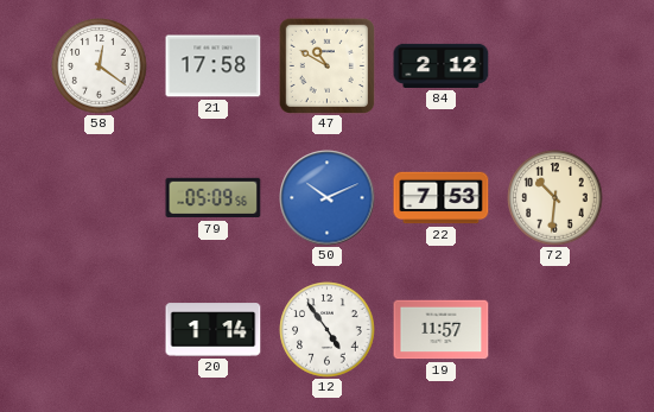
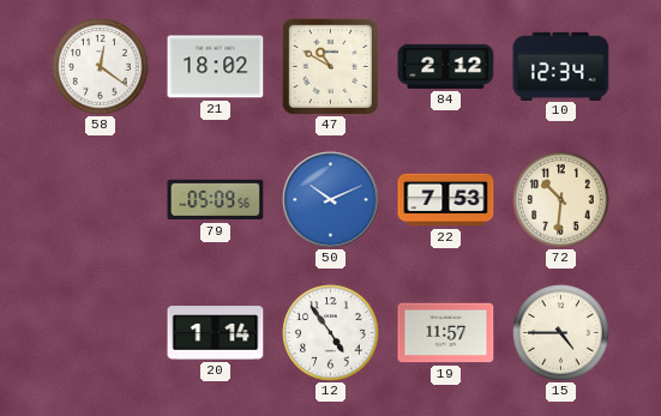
21: 17:58 -> 18:02 (216, 67)
10: none -> 12:34 (561, 66)
15: none -> 4:45 (561, 333)
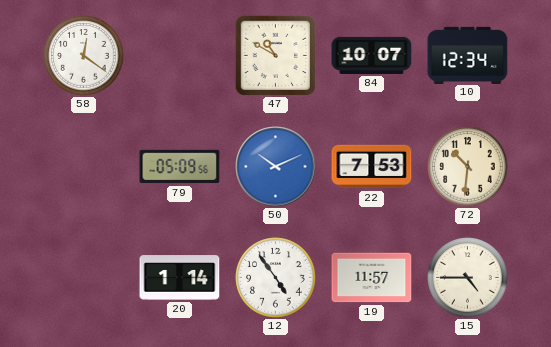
21: 18:02 -> none (216, 67)
84: 2:12 -> 10:07 (372, 55)
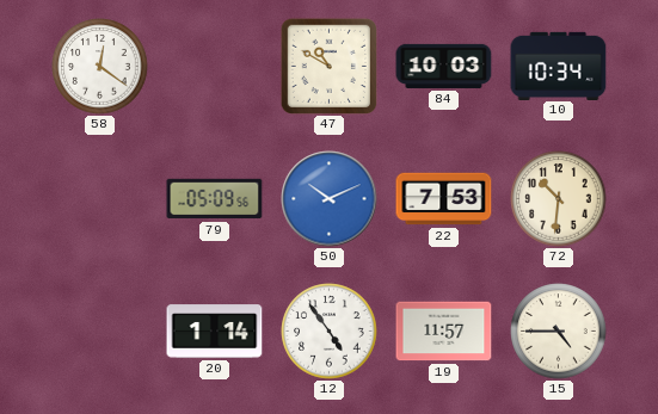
84: 10:07 -> 10:03 (444, 66)
10: 12:34 -> 10:34 (559, 66)
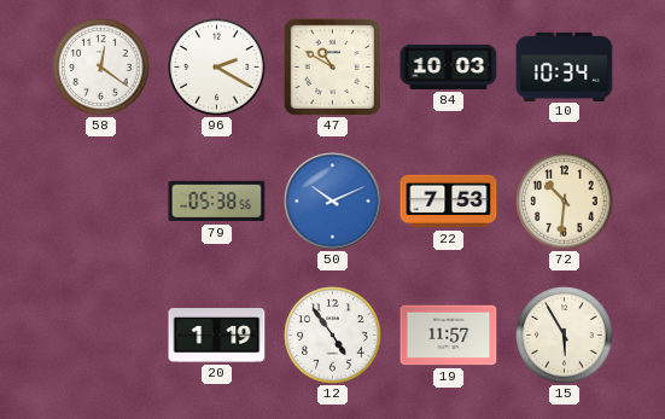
96: none -> 2:20 (217, 68)
79: 05:09 -> 05:38 (217, 202)
20: 1:14 -> 1:19 (217, 336)
15: 4:45 -> 5:55 (565, 336)
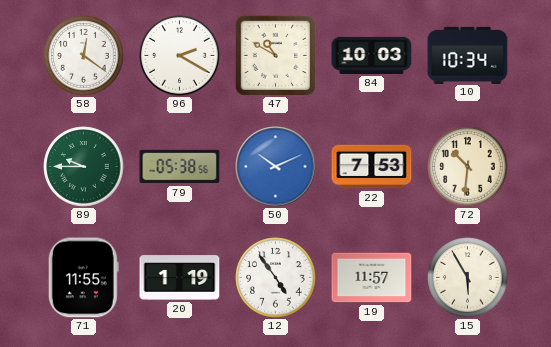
89: none -> 9:45 (84, 167)
71: none -> 11:55 (83, 278)
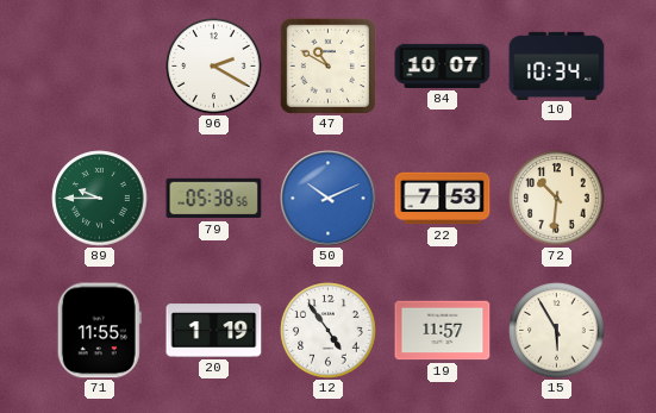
58: 12:21 -> none (84, 56)
84: 10:03 -> 10:07 (443, 65)
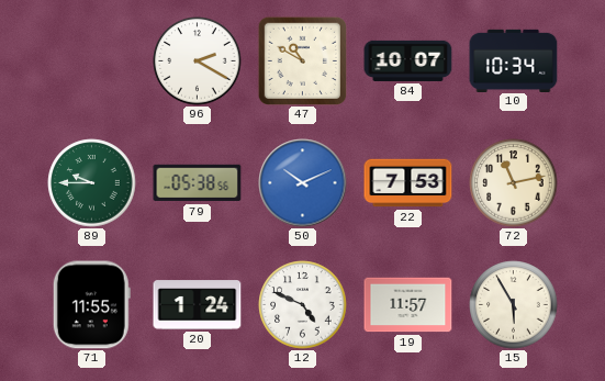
72: 10:31 -> 11:13 (514, 183)
20: 1:19 -> 1:24 (198, 305)
12: 4:54 -> 4:49 (303, 305)
